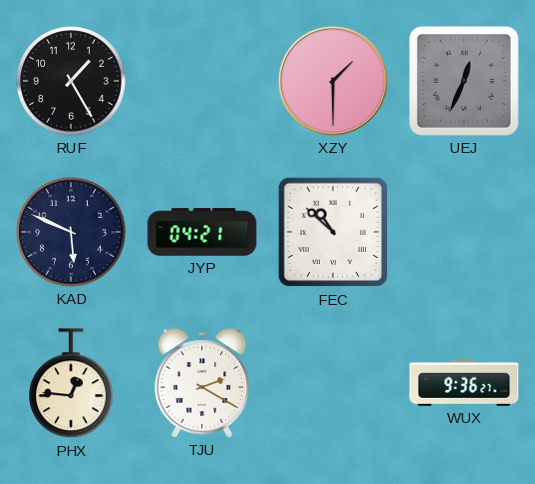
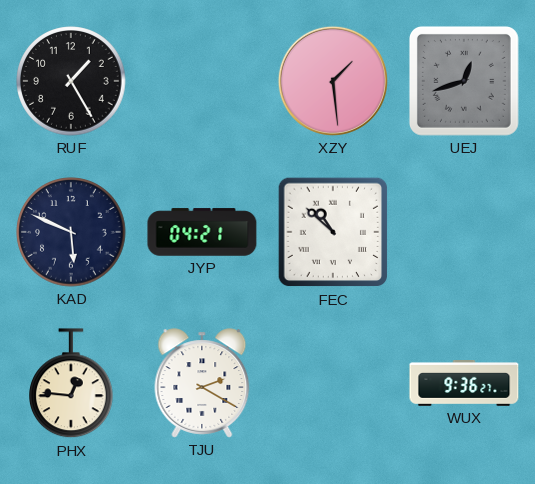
XZY: 1:30 -> 1:29 (333, 81)
UEJ: 12:34 -> 12:42 (464, 81)
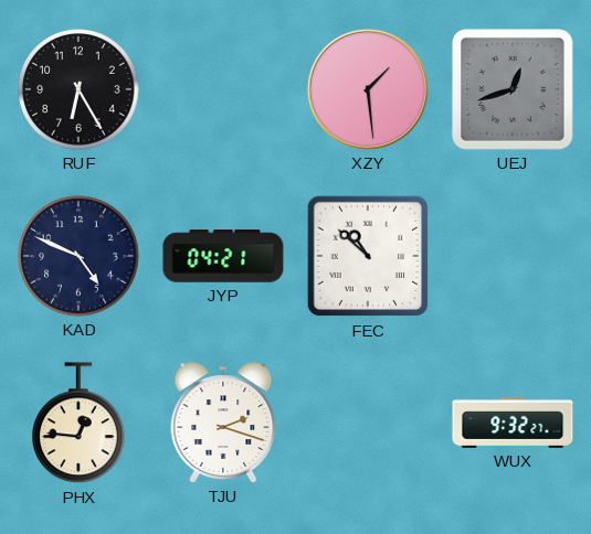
RUF: 1:25 -> 6:25 (78, 89)
KAD: 5:49 -> 4:49 (78, 256)
TJU: 2:20 -> 2:18 (223, 423)
WUX: 9:36 -> 9:32 (513, 424)
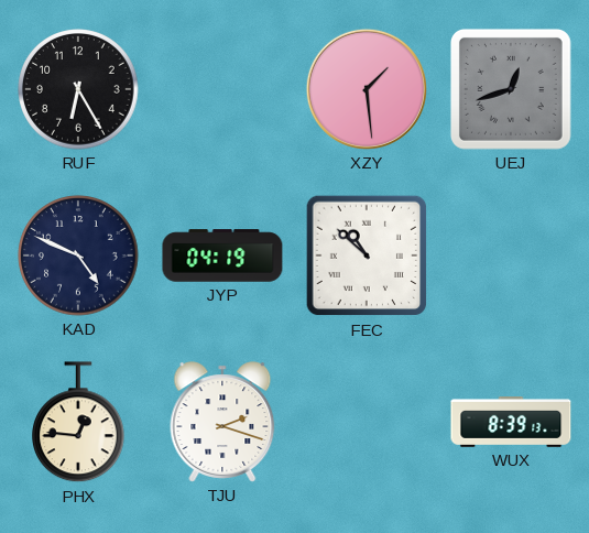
JYP: 04:21 -> 04:19 (222, 255)
WUX: 9:32 -> 8:39 (511, 423)
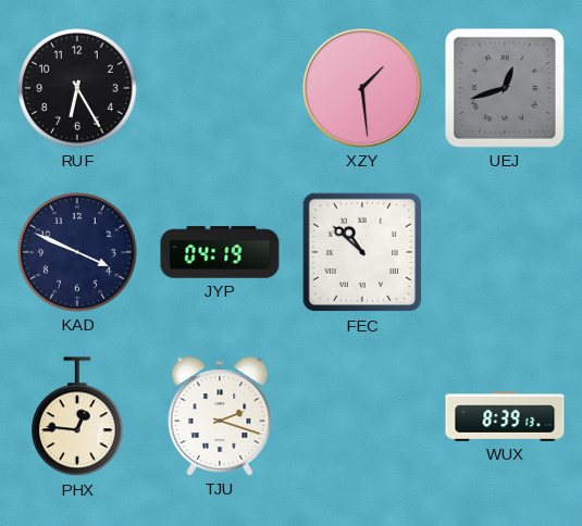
KAD: 4:49 -> 3:49 (77, 252)
